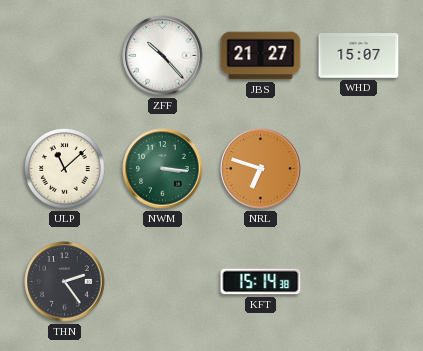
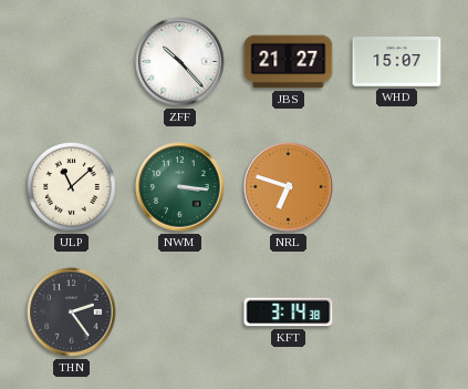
KFT: 15:14 -> 3:14 (289, 313)
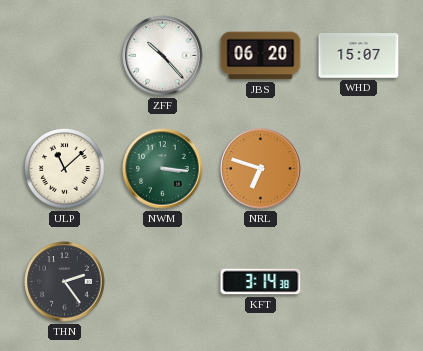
JBS: 21:27 -> 06:20 (261, 56)
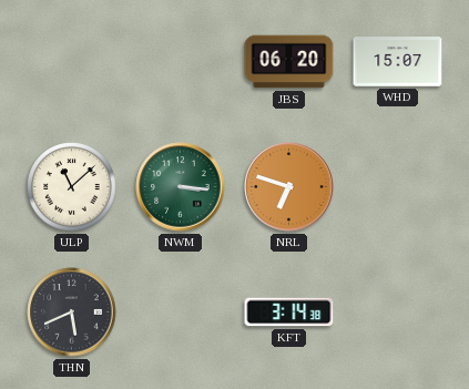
ZFF: 10:23 -> none (163, 56)
THN: 2:24 -> 5:41 (72, 313)
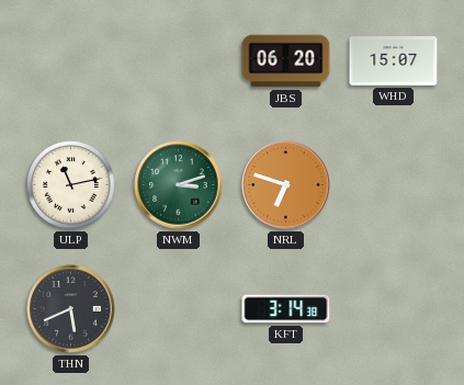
ULP: 11:08 -> 11:13 (71, 185)
NWM: 3:16 -> 3:12 (179, 185)
